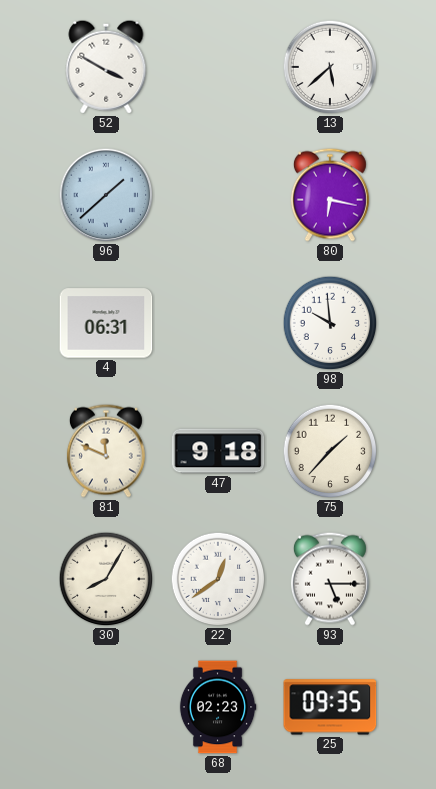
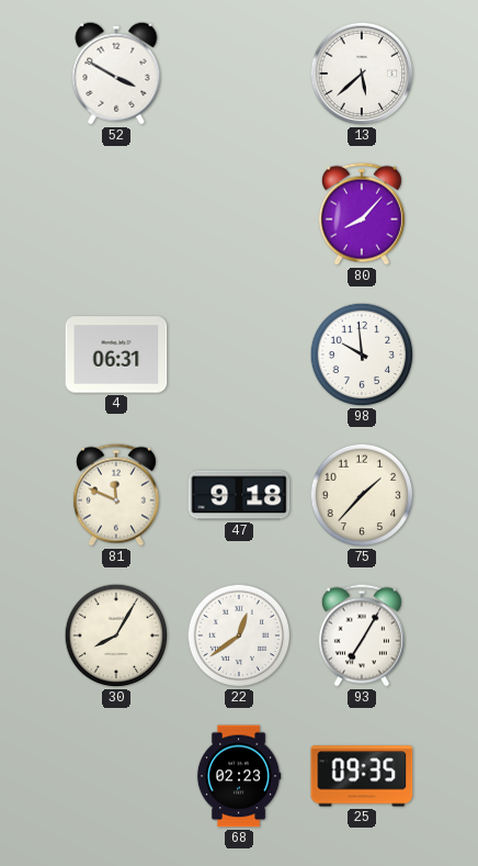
96: 1:38 -> none (106, 195)
80: 6:17 -> 8:07 (362, 214)
93: 5:15 -> 7:05 (362, 636)
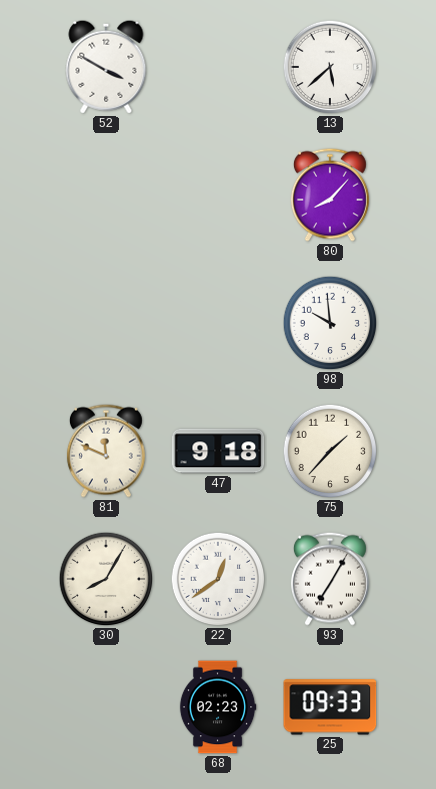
4: 06:31 -> none (116, 355)
25: 09:35 -> 09:33 (330, 707)
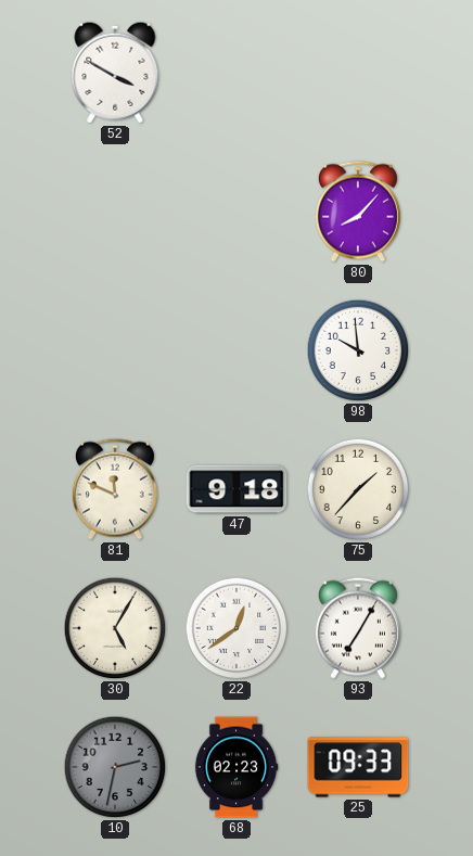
13: 5:38 -> none (330, 67)
30: 8:05 -> 5:05 (115, 628)
10: none -> 2:32 (115, 767)
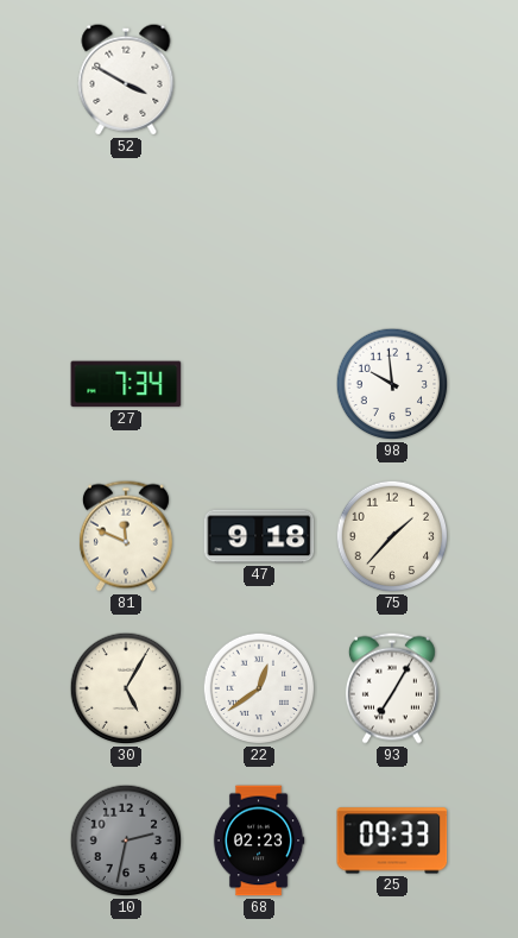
80: 8:07 -> none (358, 212)
27: none -> 7:34 (126, 384)
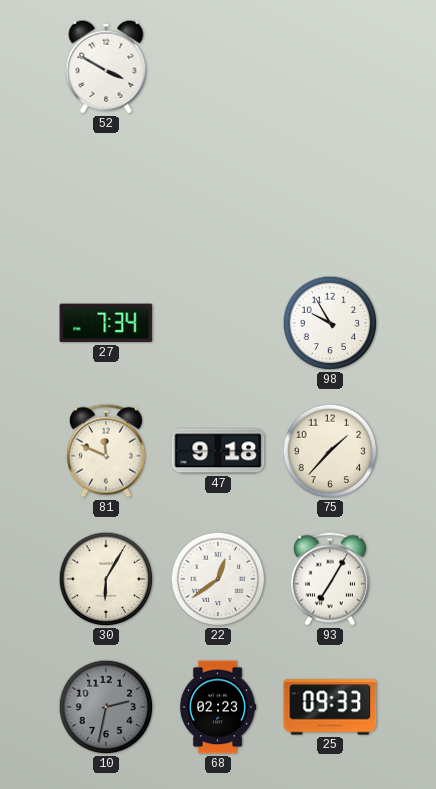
98: 9:59 -> 9:55 (330, 323)
30: 5:05 -> 6:05 (106, 579)
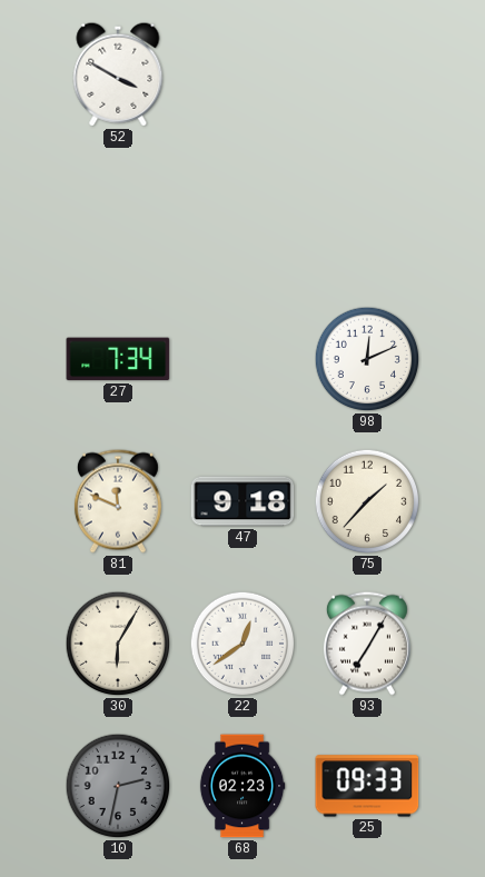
98: 9:55 -> 12:11 (367, 359)
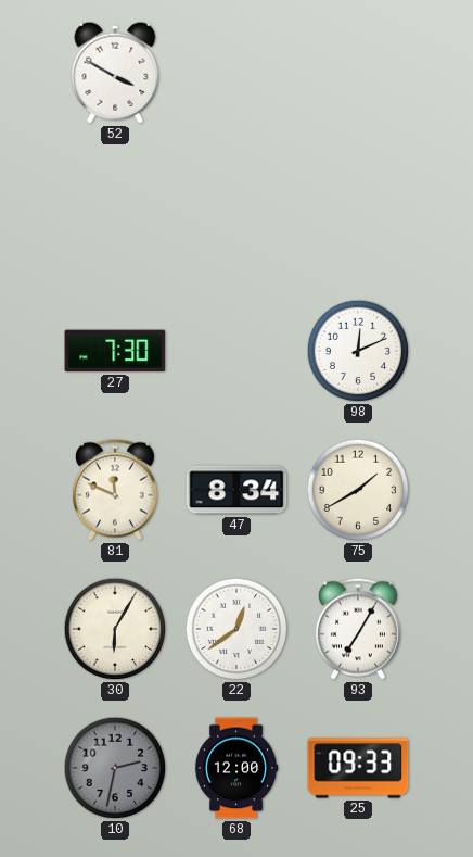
27: 7:34 -> 7:30 (115, 351)
47: 9:18 -> 8:34 (237, 490)
75: 1:37 -> 1:40 (358, 490)
68: 02:23 -> 12:00 (237, 768)
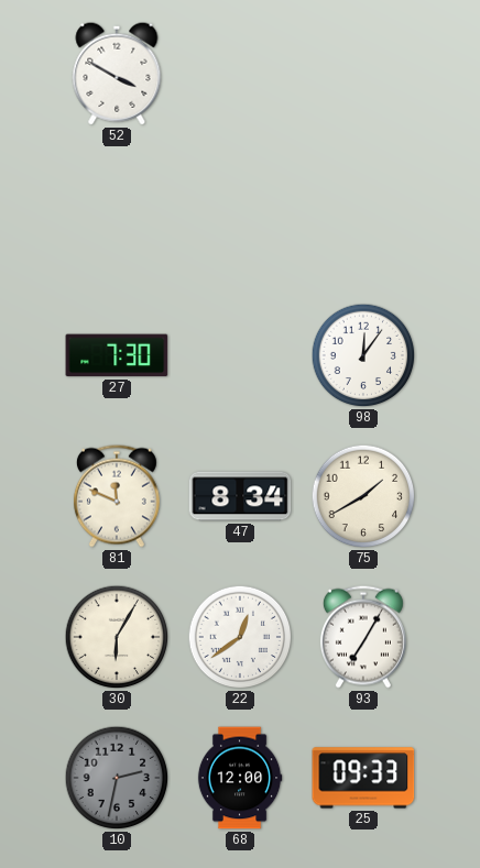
98: 12:11 -> 12:06 (363, 355)
